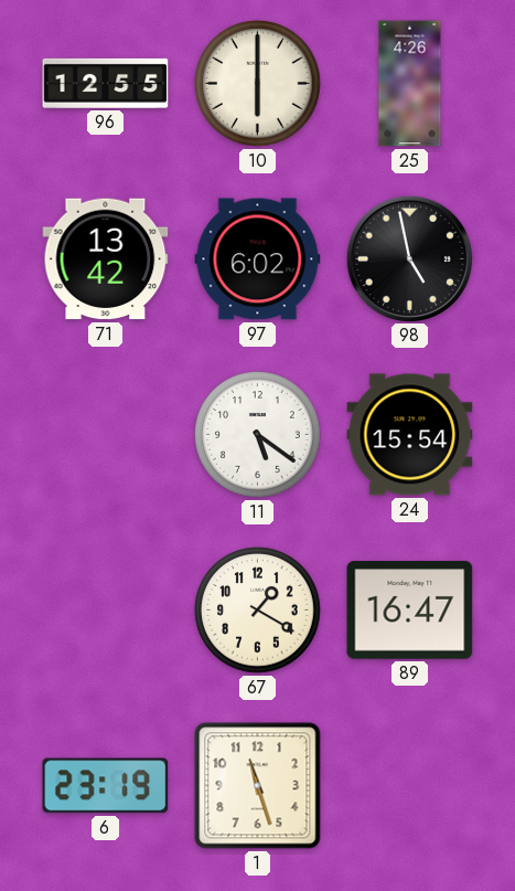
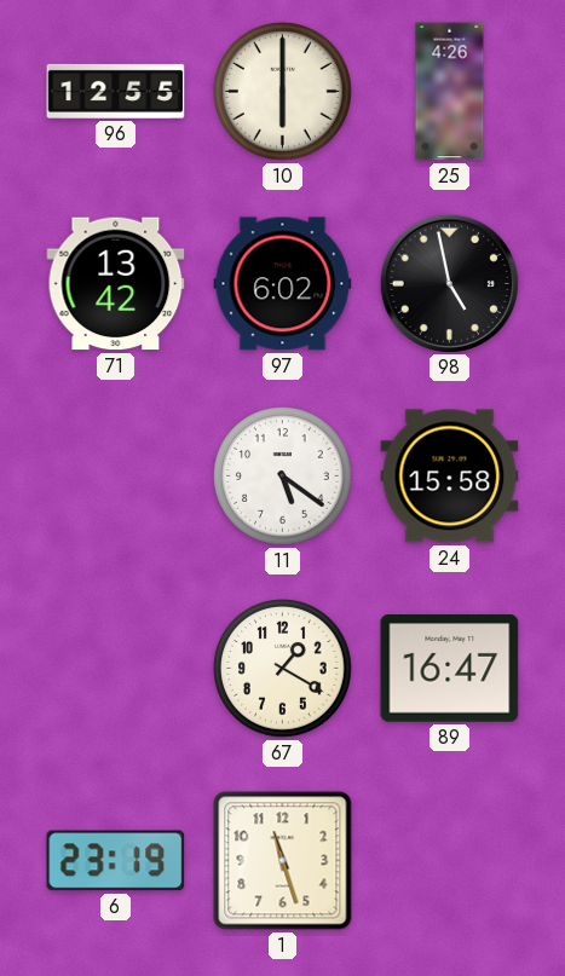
24: 15:54 -> 15:58 (450, 477)
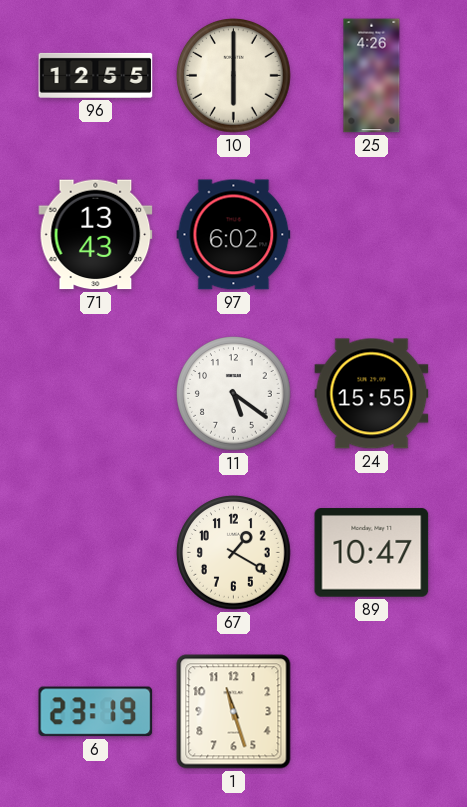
71: 13:42 -> 13:43 (96, 235)
98: 4:58 -> none (449, 283)
24: 15:58 -> 15:55 (372, 394)
89: 16:47 -> 10:47 (372, 553)
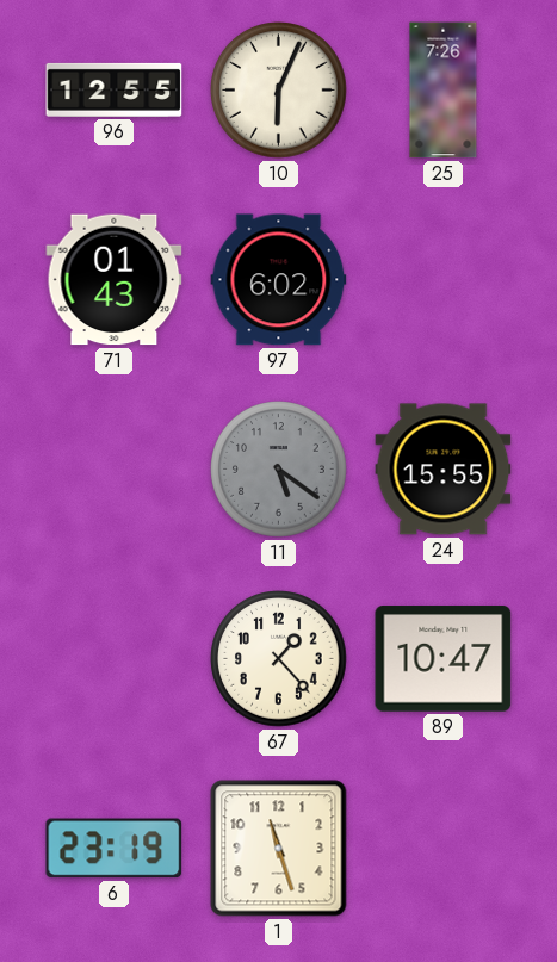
10: 6:00 -> 6:04 (279, 91)
25: 4:26 -> 7:26 (444, 91)
71: 13:43 -> 01:43 (115, 280)
11 dial: white -> grey (279, 470)
67: 1:20 -> 1:23 (279, 659)
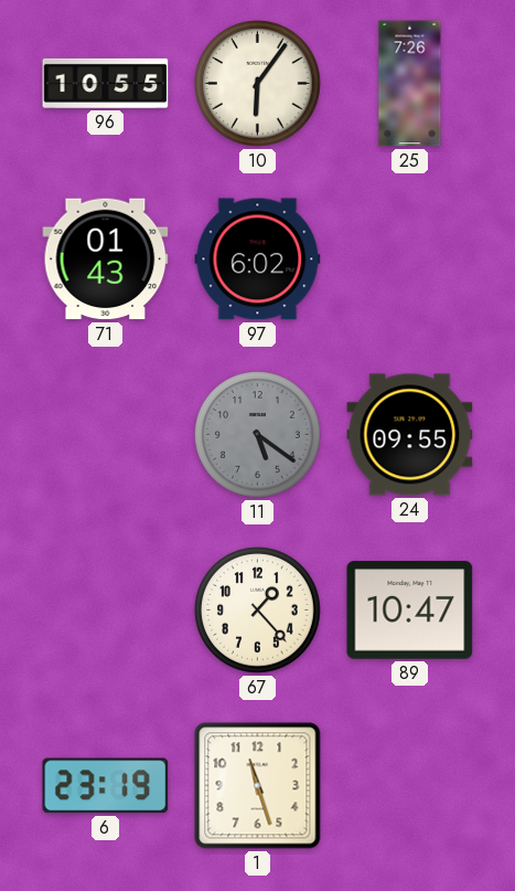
96: 12:55 -> 10:55 (106, 83)
10: 6:04 -> 6:06 (258, 84)
24: 15:55 -> 09:55 (410, 435)
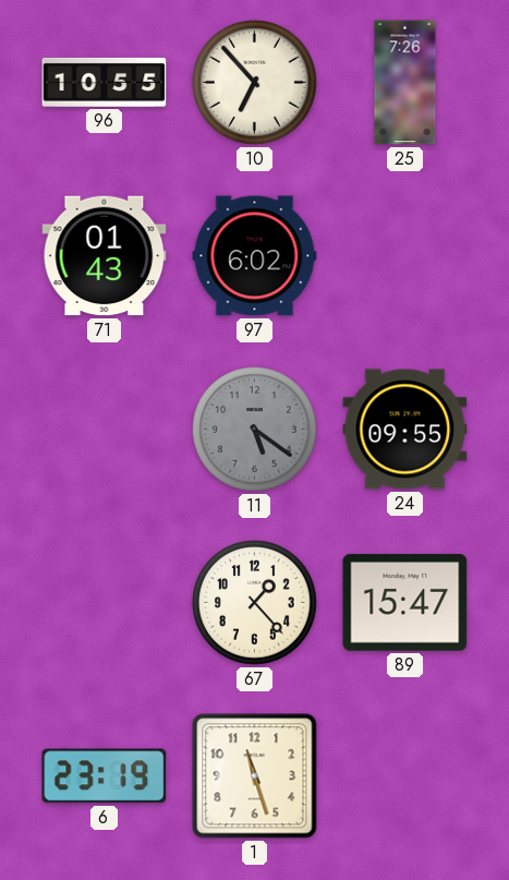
10: 6:06 -> 6:53 (255, 83)
89: 10:47 -> 15:47 (405, 603)
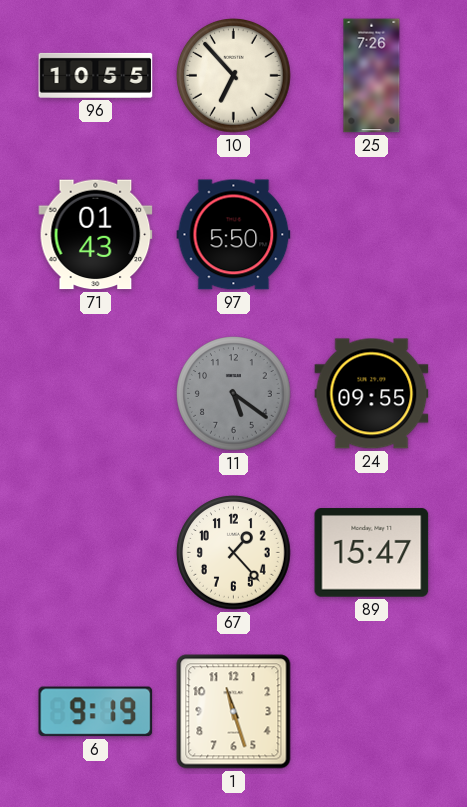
97: 6:02 -> 5:50 (234, 235)
6: 23:19 -> 9:19 (96, 712)
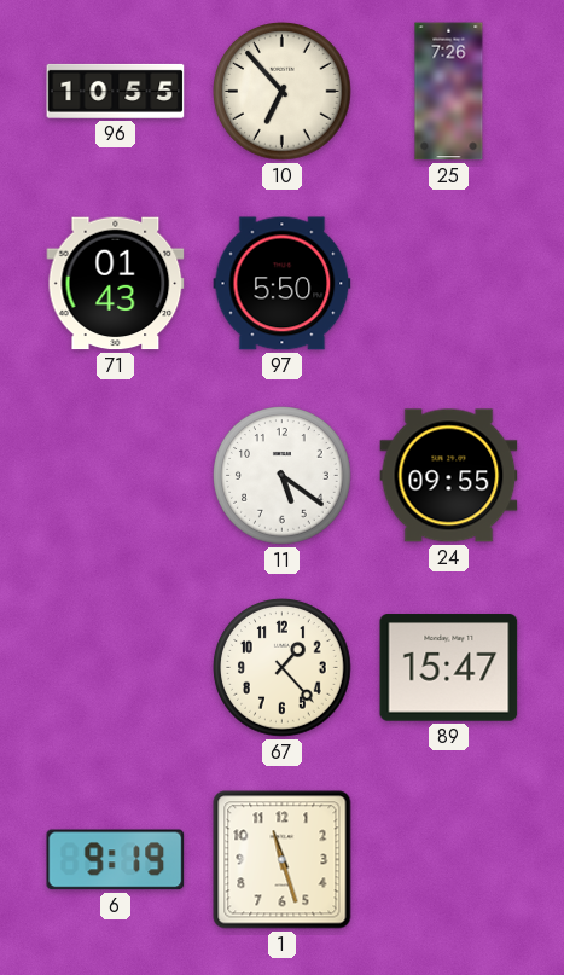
11 dial: grey -> white (283, 476)
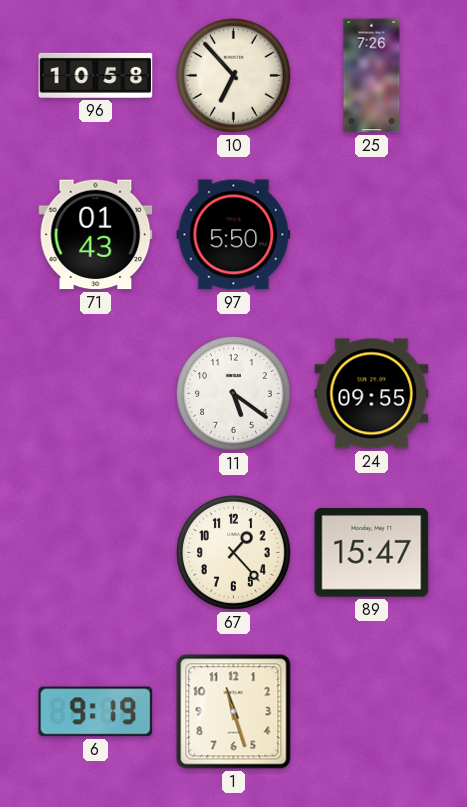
96: 10:55 -> 10:58 (96, 75)
